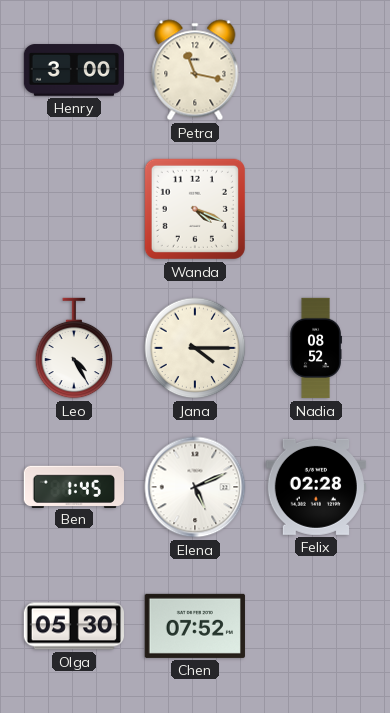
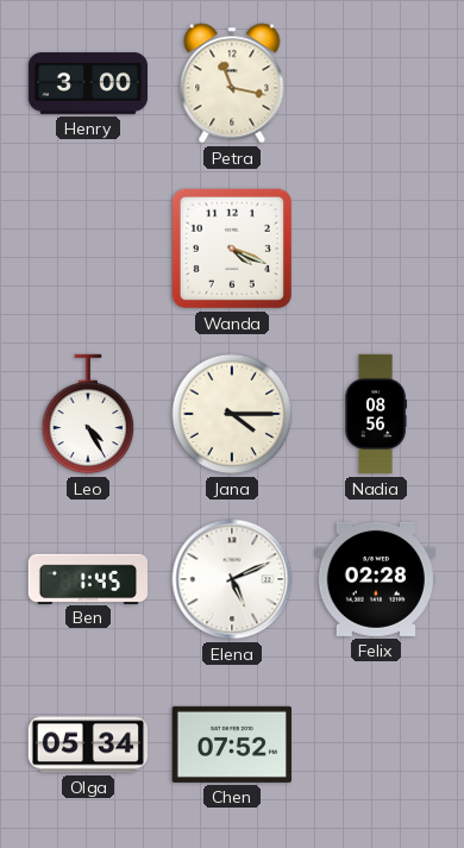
Nadia: 08:52 -> 08:56 (376, 414)
Olga: 05:30 -> 05:34 (87, 745)
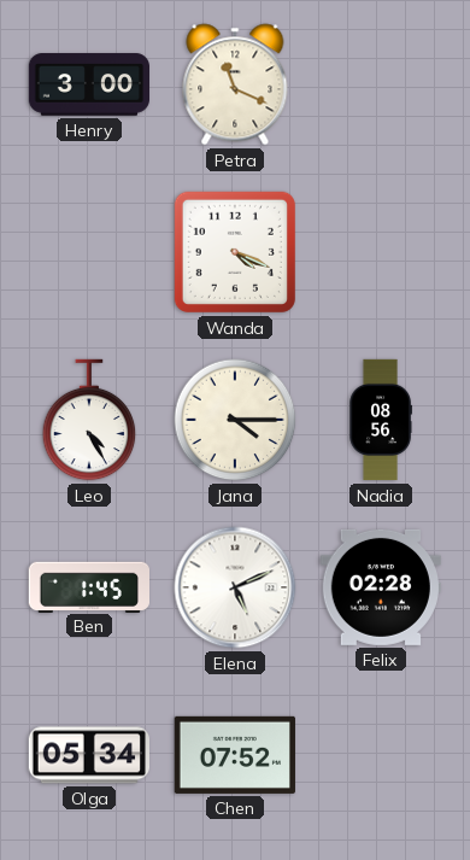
Petra: 11:17 -> 11:19 (235, 84)
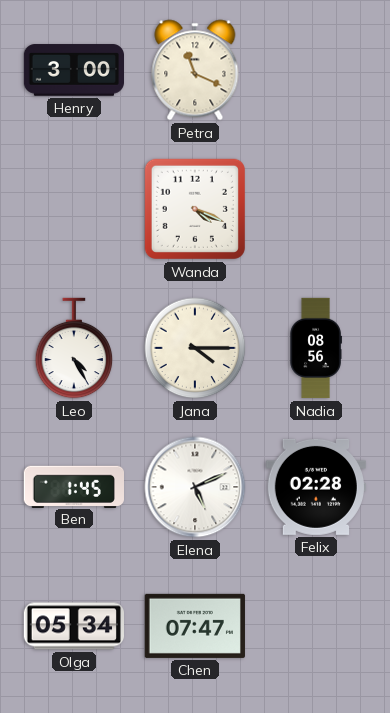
Chen: 07:52 -> 07:47 (195, 626)
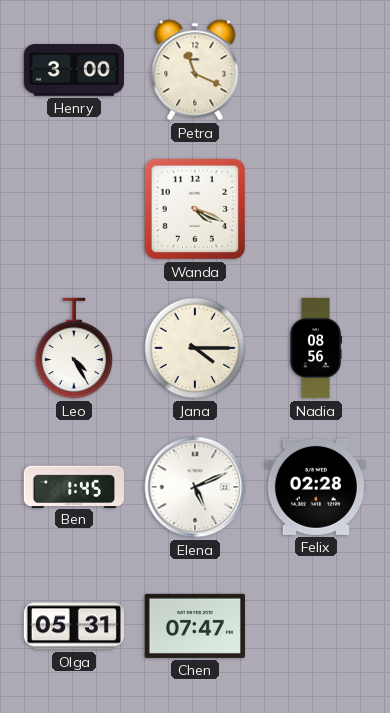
Olga: 05:34 -> 05:31 (73, 626)
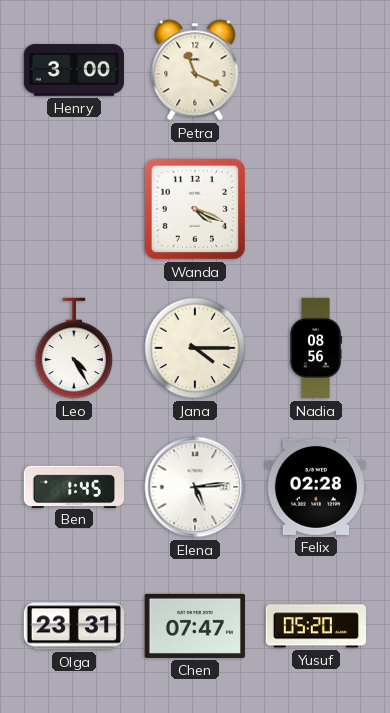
Elena: 5:11 -> 5:14 (195, 487)
Olga: 05:31 -> 23:31 (73, 626)
Yusuf: none -> 05:20 (316, 626)
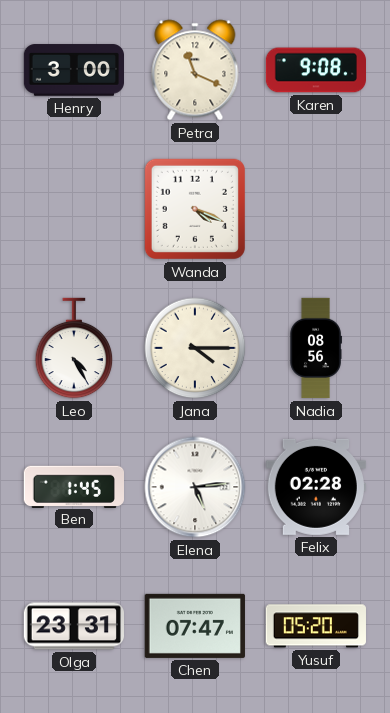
Karen: none -> 9:08 (315, 70)
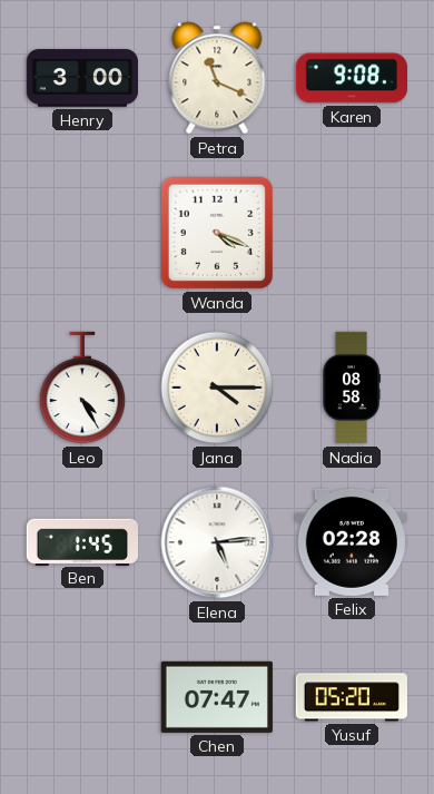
Nadia: 08:56 -> 08:58 (352, 388)
Olga: 23:31 -> none (73, 626)
